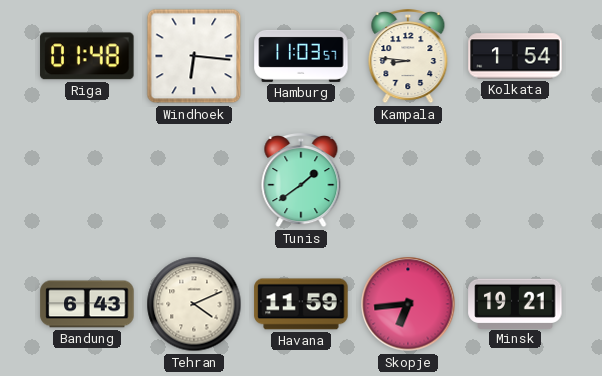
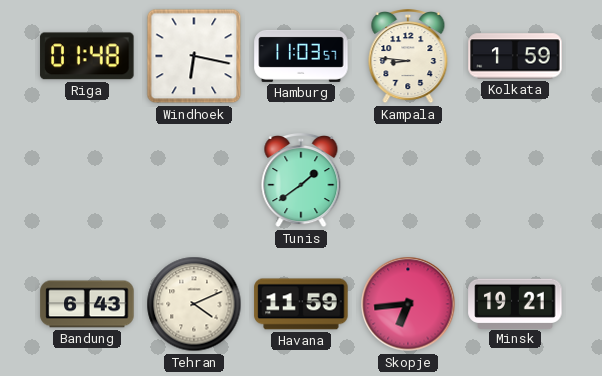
Windhoek: 6:16 -> 6:17 (194, 56)
Kolkata: 1:54 -> 1:59 (515, 56)
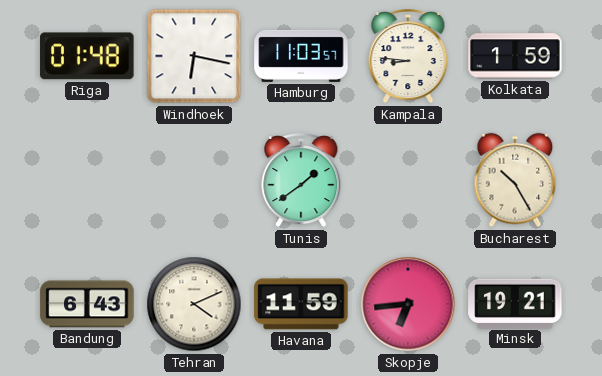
Bucharest: none -> 10:25 (515, 180)
